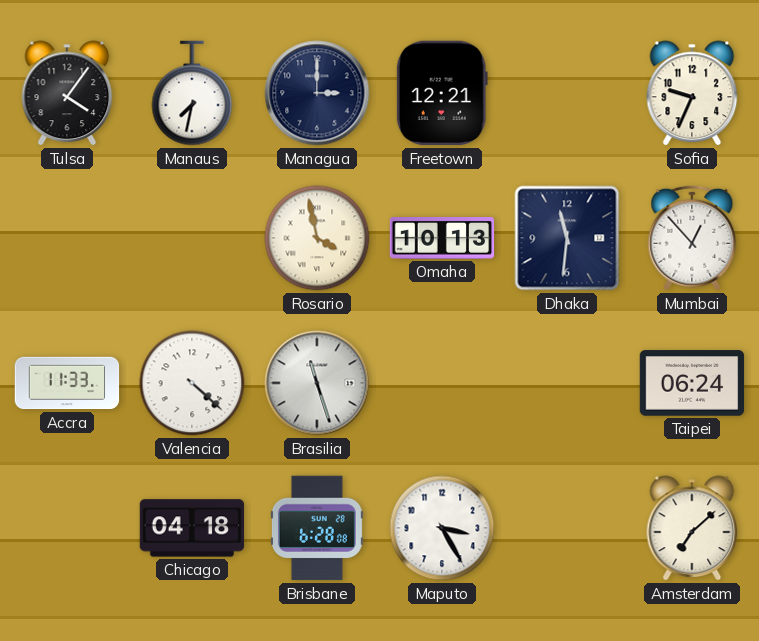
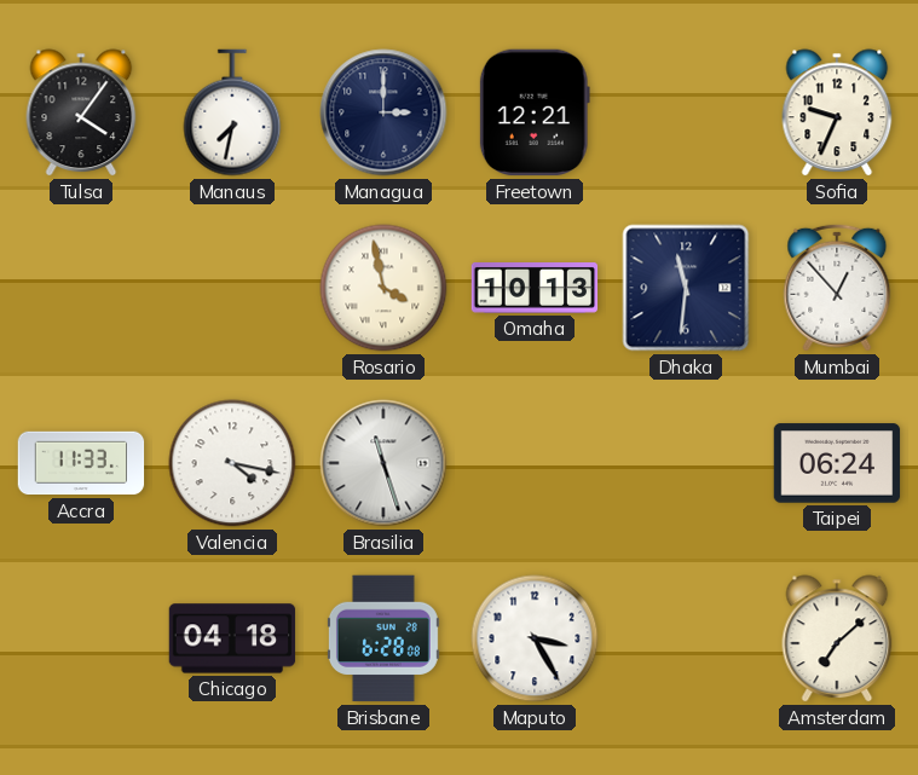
Valencia: 4:22 -> 4:17 (232, 463)
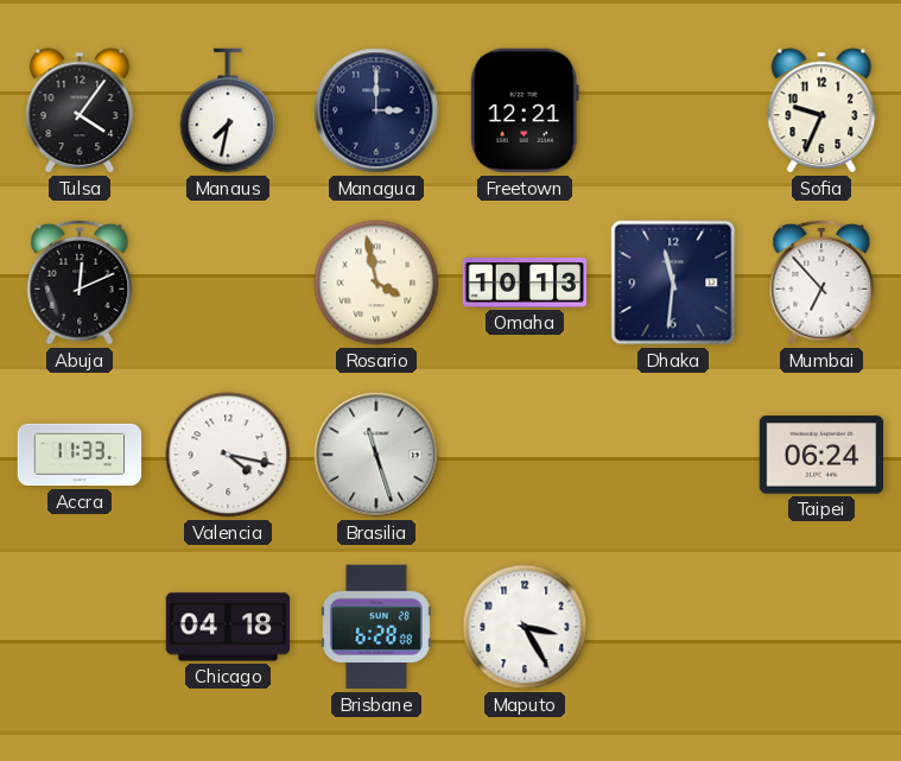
Abuja: none -> 12:11 (80, 283)
Mumbai: 12:53 -> 6:53 (821, 283)
Amsterdam: 7:08 -> none (837, 638)
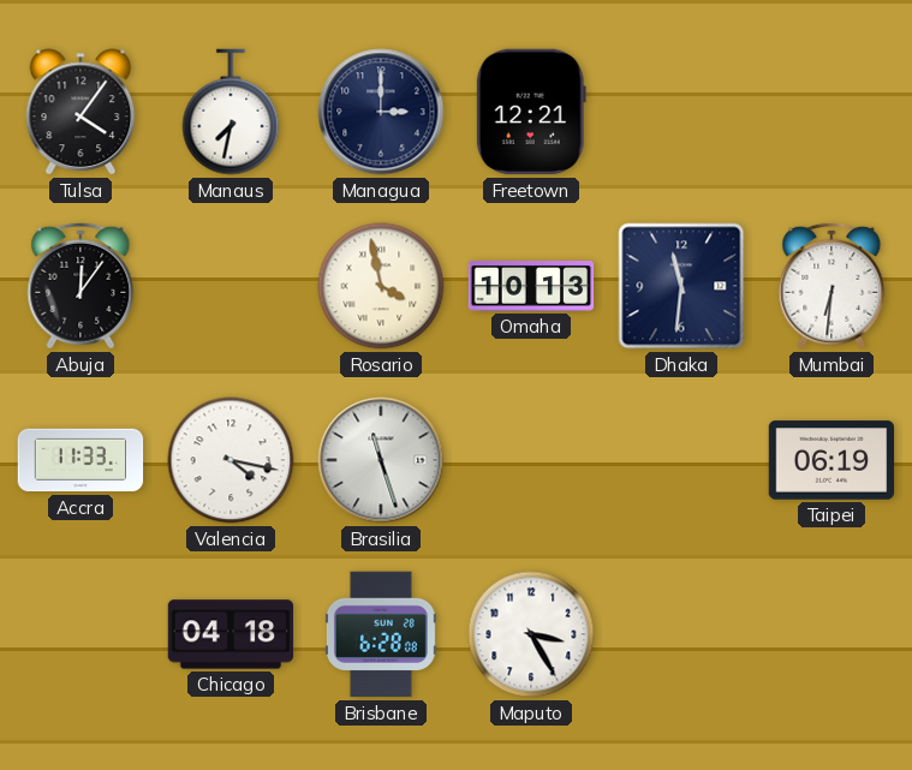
Sofia: 9:34 -> none (821, 110)
Abuja: 12:11 -> 12:06 (81, 286)
Mumbai: 6:53 -> 6:31 (831, 286)
Taipei: 06:24 -> 06:19 (831, 460)
